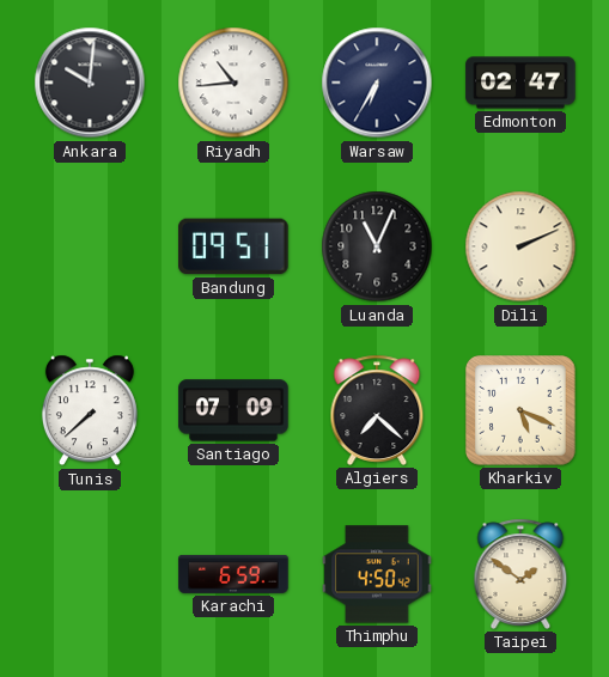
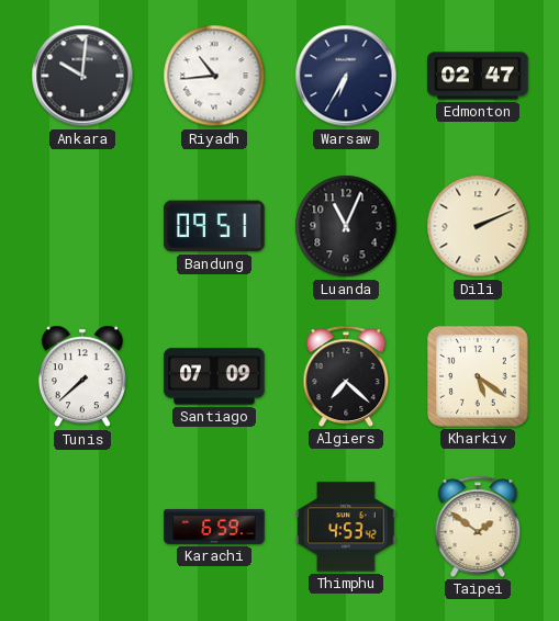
Kharkiv: 5:19 -> 5:21 (478, 376)
Thimphu: 4:50 -> 4:53 (346, 527)
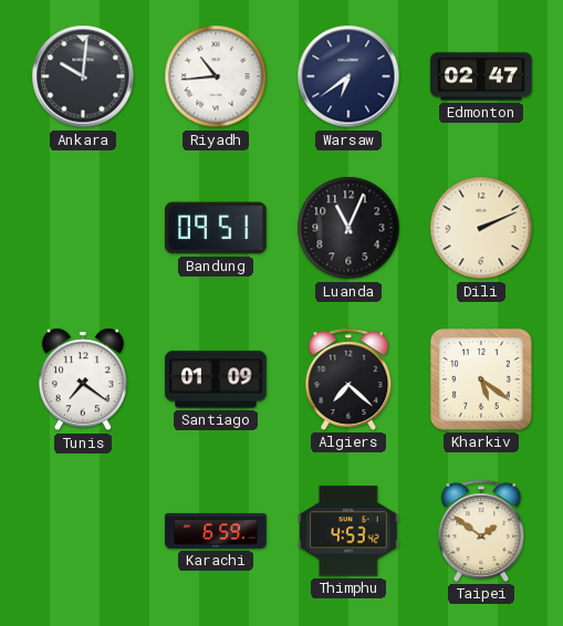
Warsaw: 6:35 -> 6:39 (348, 76)
Tunis: 7:38 -> 7:21 (83, 379)
Santiago: 07:09 -> 01:09 (216, 379)
